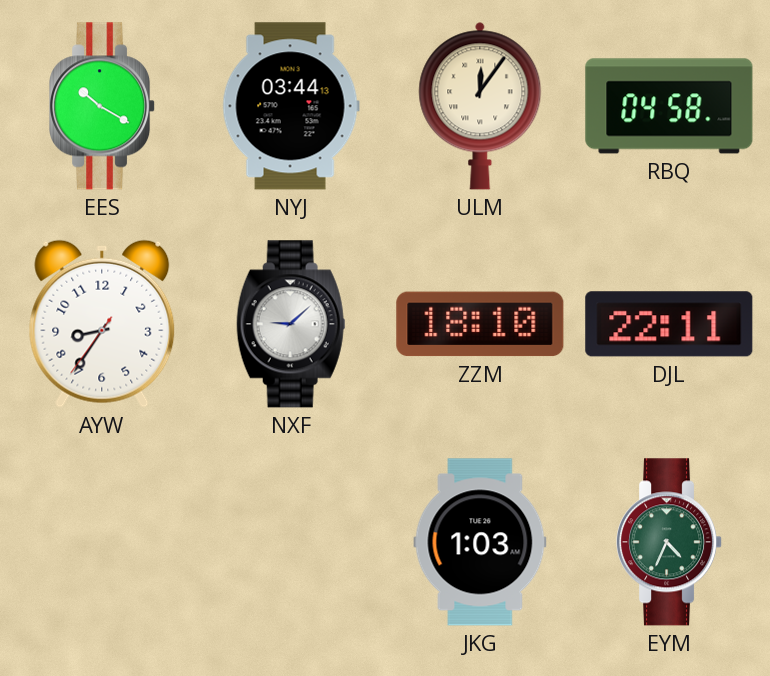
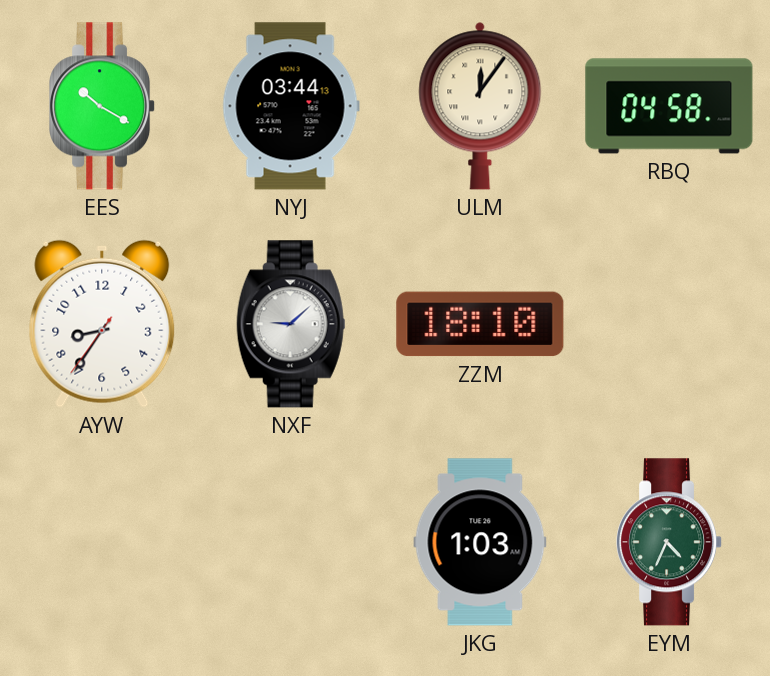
DJL: 22:11 -> none (669, 324)
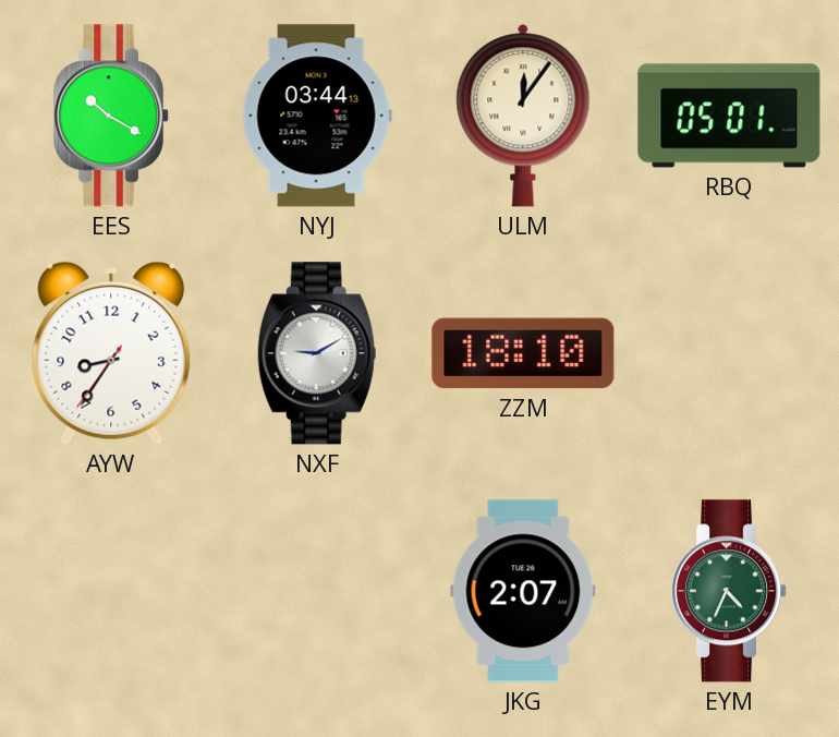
RBQ: 04:58 -> 05:01 (729, 116)
NXF: 9:08 -> 9:10 (317, 353)
JKG: 1:03 -> 2:07 (523, 591)
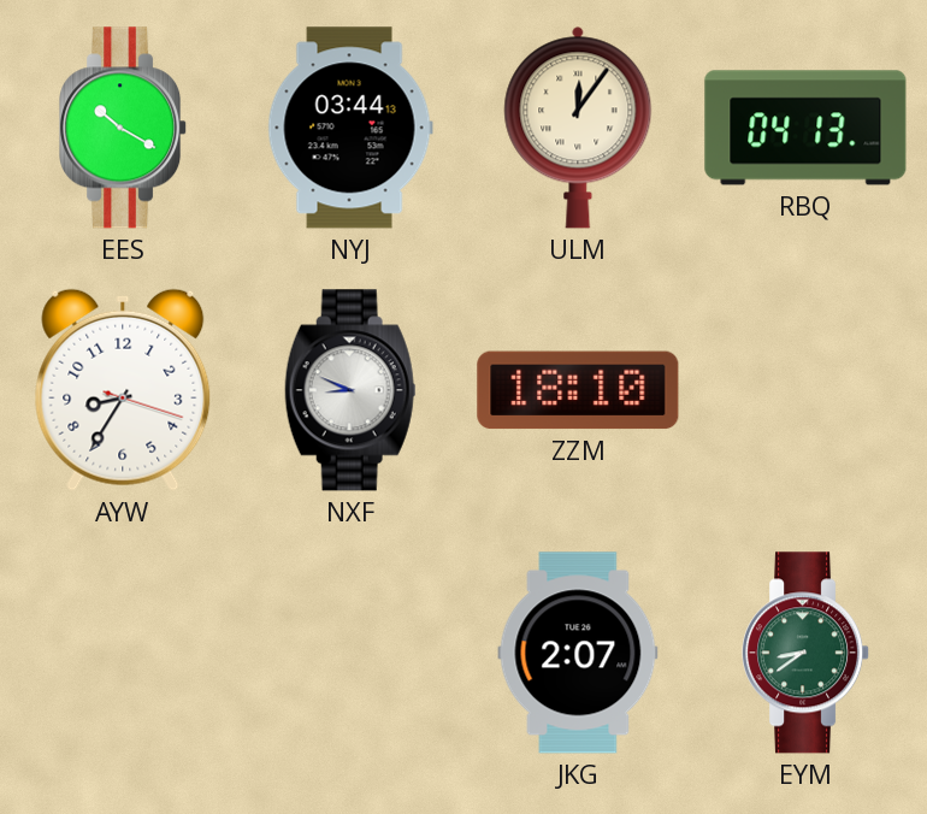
RBQ: 05:01 -> 04:13 (805, 128)
AYW: 8:35:36 -> 8:35:18 (123, 390)
NXF: 9:10 -> 8:49 (350, 390)
EYM: 4:34 -> 8:39 (807, 653)
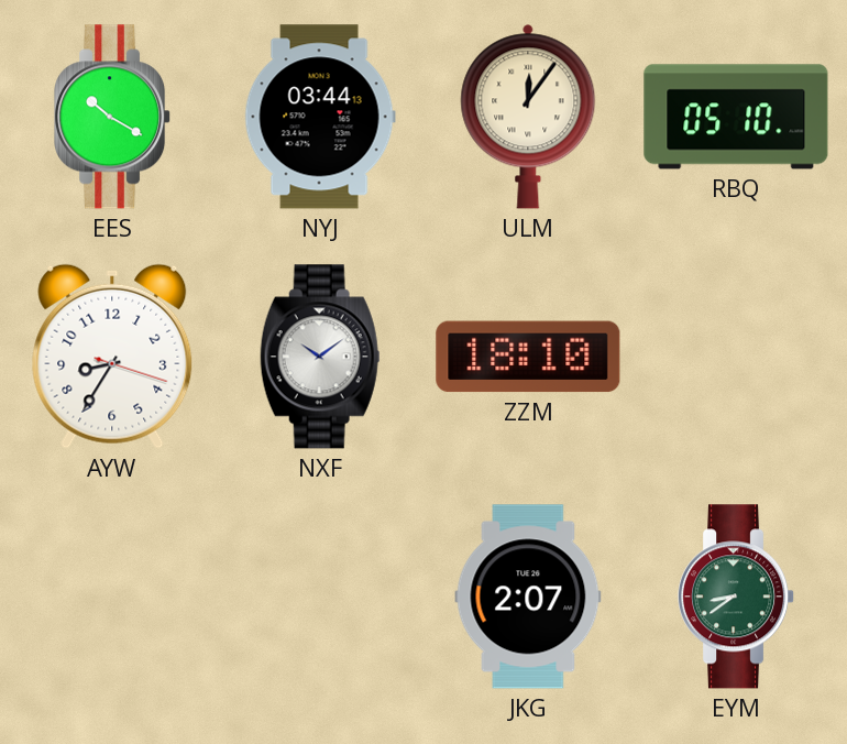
RBQ: 04:13 -> 05:10 (736, 117)
NXF: 8:49 -> 10:09 (320, 357)
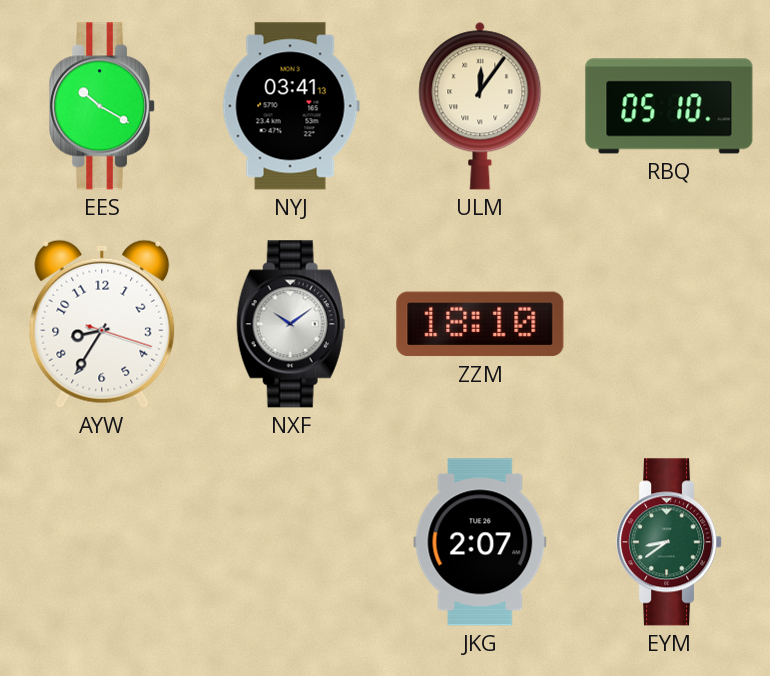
NYJ: 03:44 -> 03:41 (291, 106)
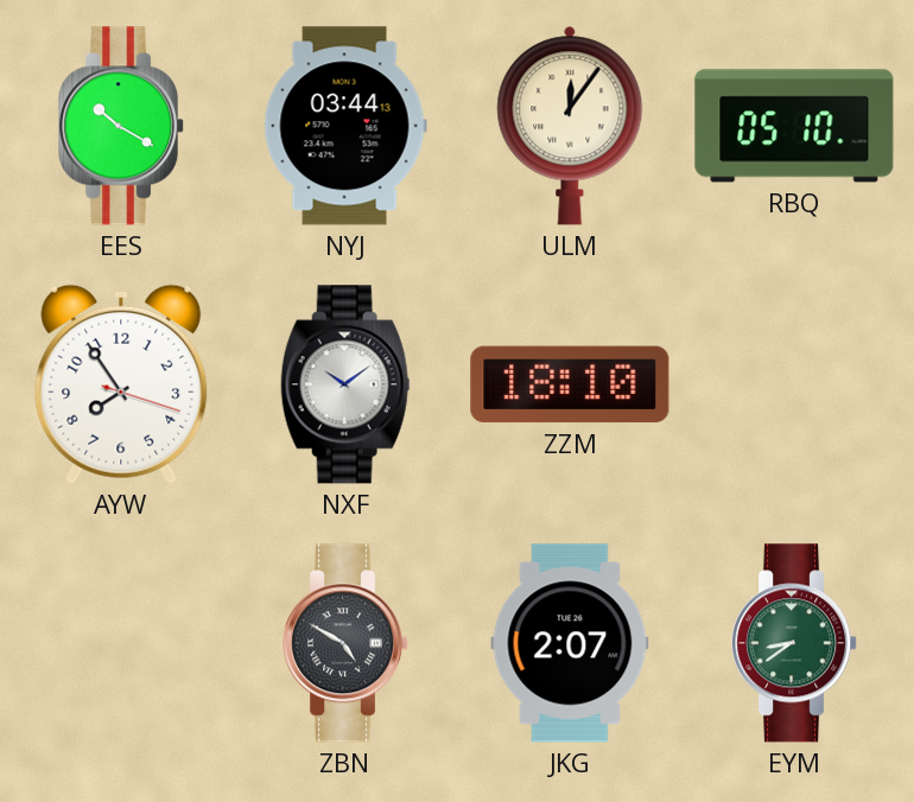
NYJ: 03:41 -> 03:44 (345, 126)
AYW: 8:35 -> 7:54 (121, 384)
ZBN: none -> 4:50 (347, 643)
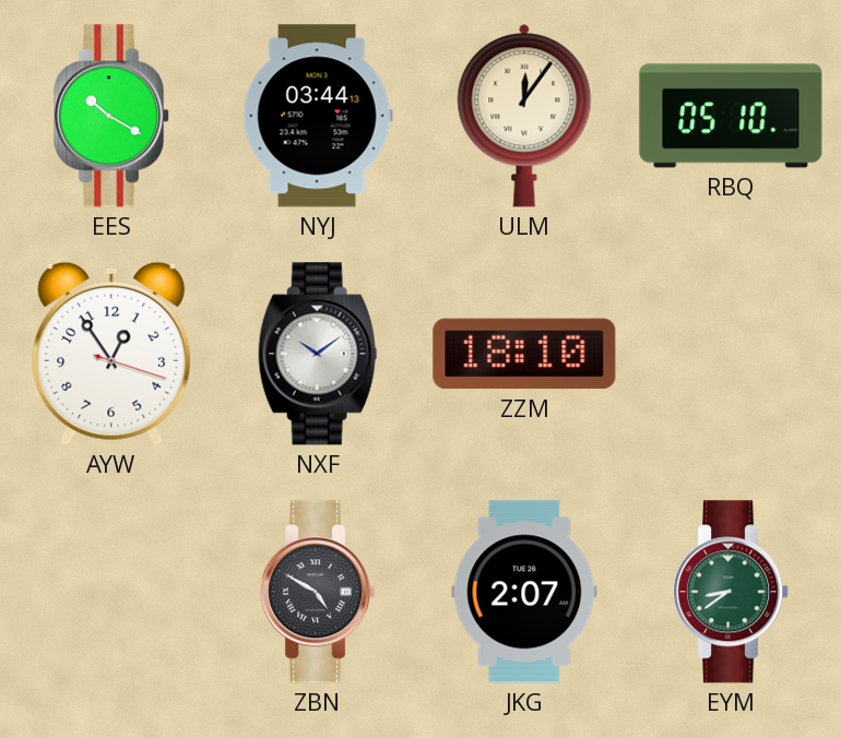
AYW: 7:54 -> 12:54 (111, 354)
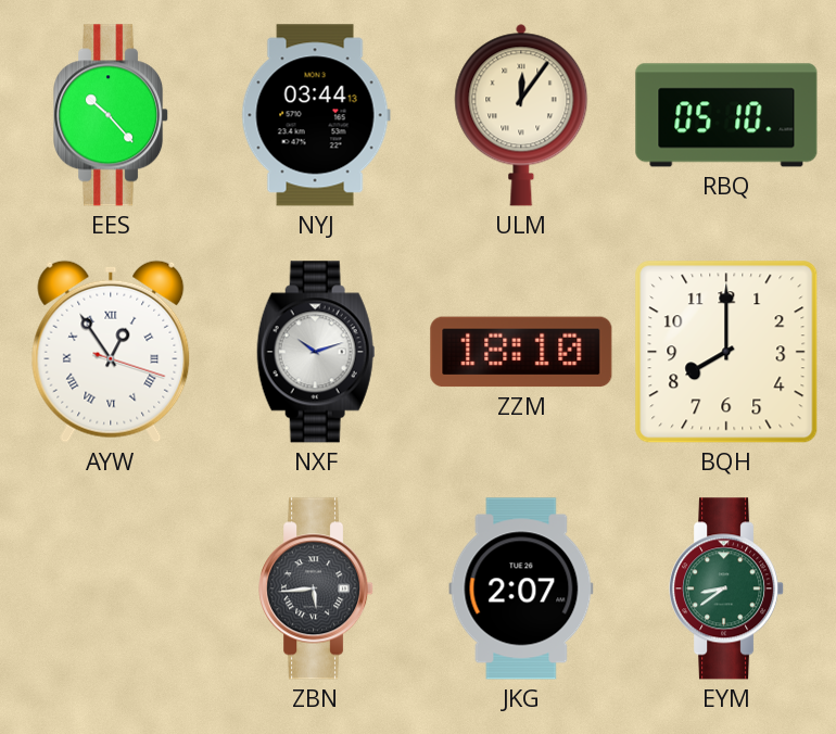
EES: 10:20 -> 10:23 (112, 115)
AYW numerals: Arabic -> Roman (111, 352)
NXF: 10:09 -> 10:12 (316, 352)
BQH: none -> 8:00 (726, 352)
ZBN: 4:50 -> 5:44 (317, 589)
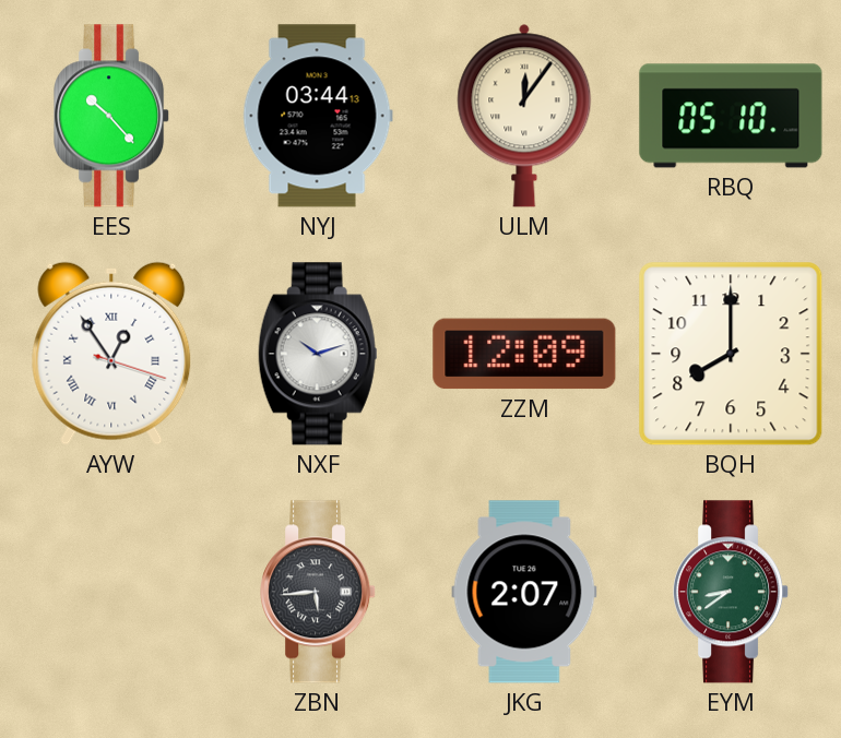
ZZM: 18:10 -> 12:09 (524, 354)
